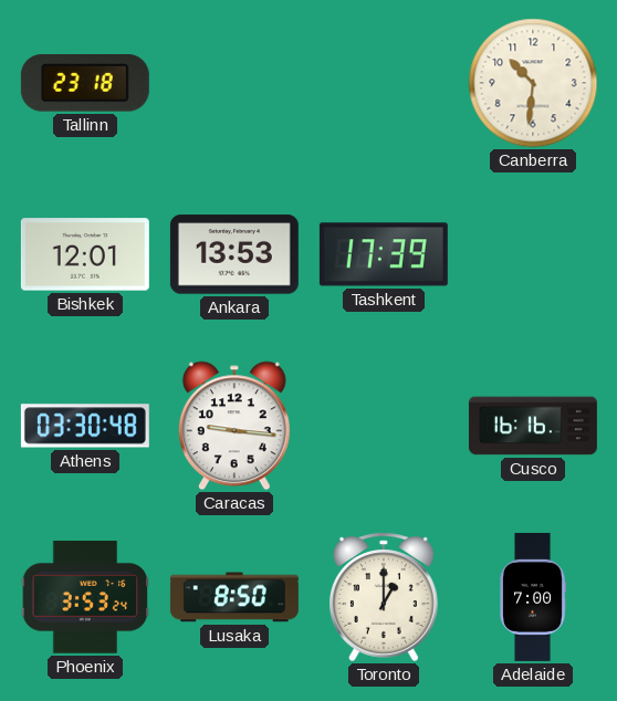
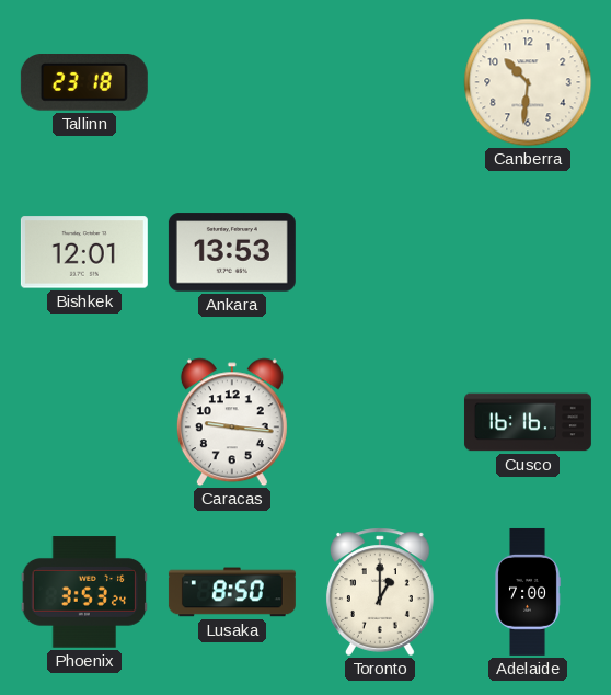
Tashkent: 17:39 -> none (384, 254)
Athens: 03:30 -> none (85, 426)
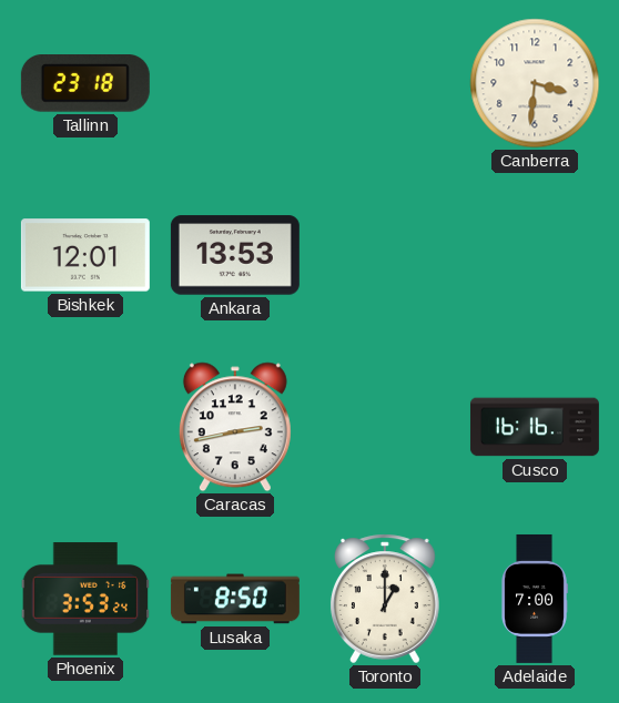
Canberra: 10:31 -> 3:31 (535, 83)
Caracas: 9:16 -> 2:43 (235, 427)
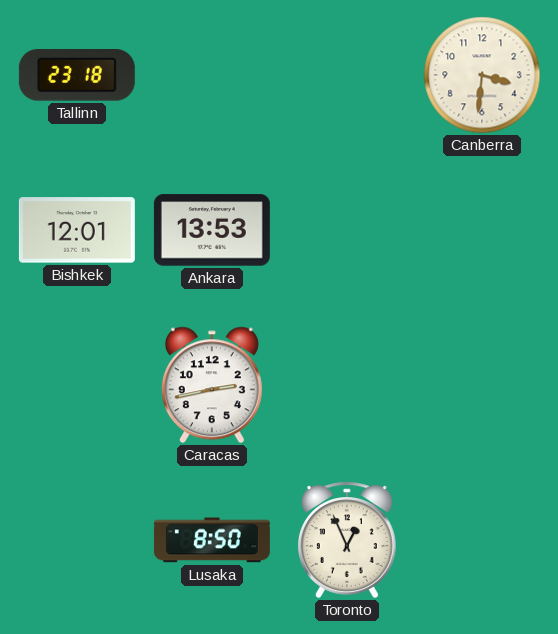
Cusco: 16:16 -> none (535, 427)
Phoenix: 3:53 -> none (85, 599)
Toronto: 1:00 -> 12:56 (347, 540)
Adelaide: 7:00 -> none (535, 599)
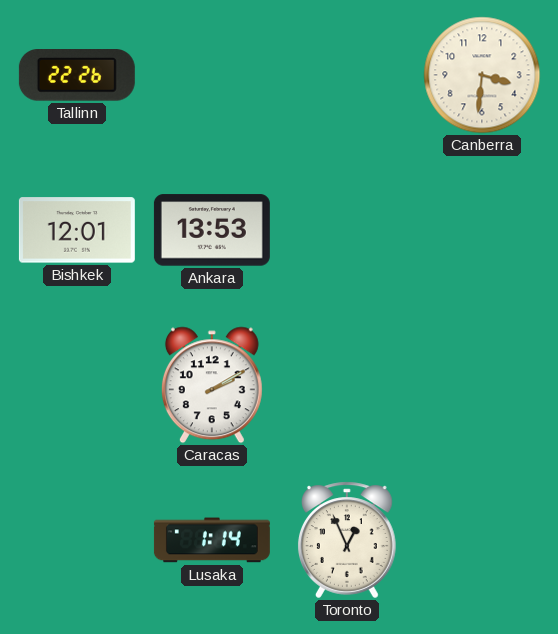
Tallinn: 23:18 -> 22:26 (77, 75)
Caracas: 2:43 -> 2:10 (212, 385)
Lusaka: 8:50 -> 1:14 (212, 540)
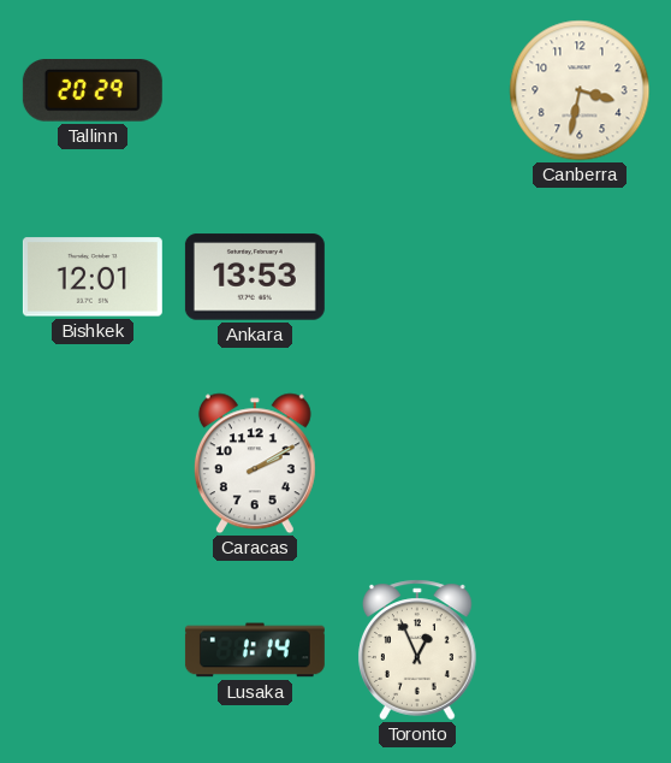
Tallinn: 22:26 -> 20:29 (93, 90)
Canberra: 3:31 -> 3:32 (580, 90)
